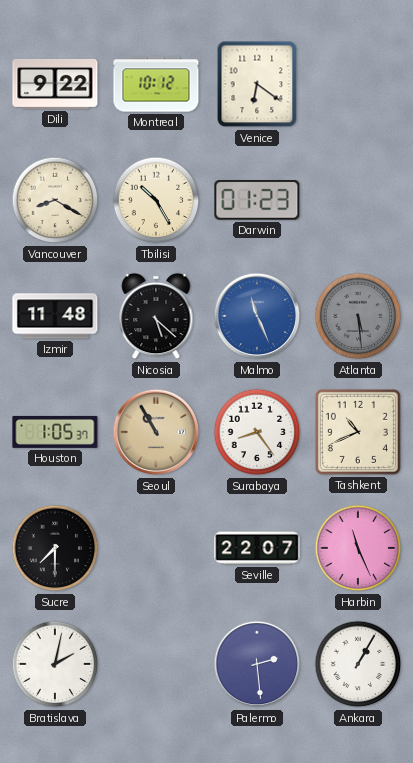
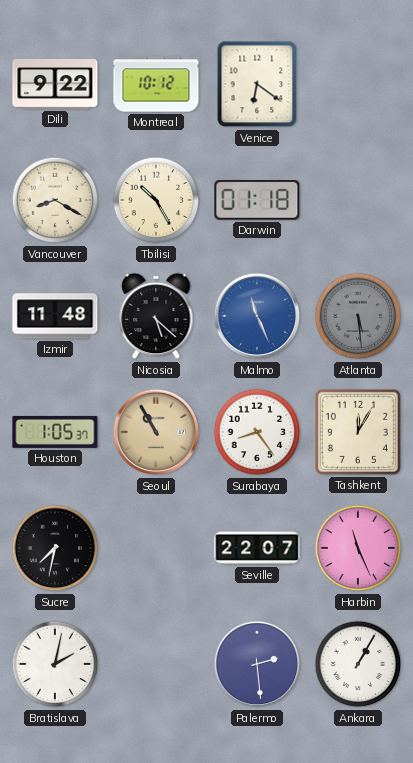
Darwin: 01:23 -> 01:18 (257, 201)
Tashkent: 10:41 -> 12:05 (358, 432)
Sucre: 7:30 -> 7:32 (55, 548)
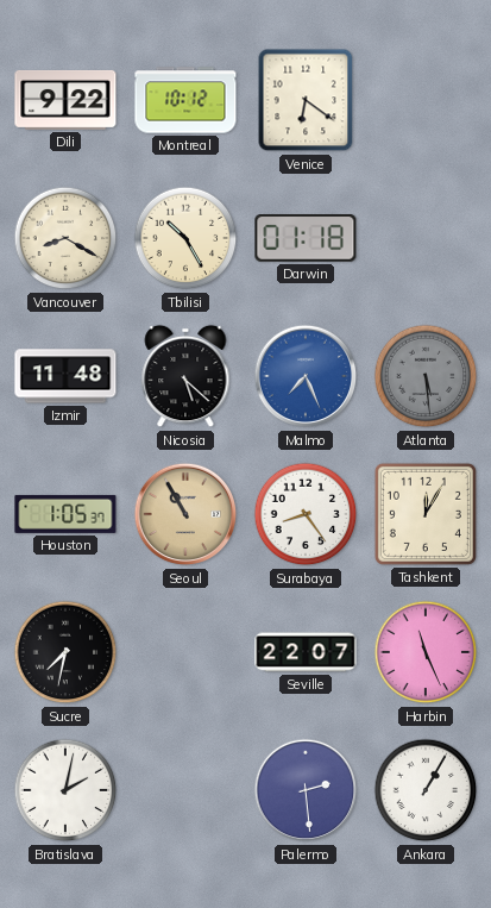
Malmo: 11:26 -> 7:26 (306, 376)
